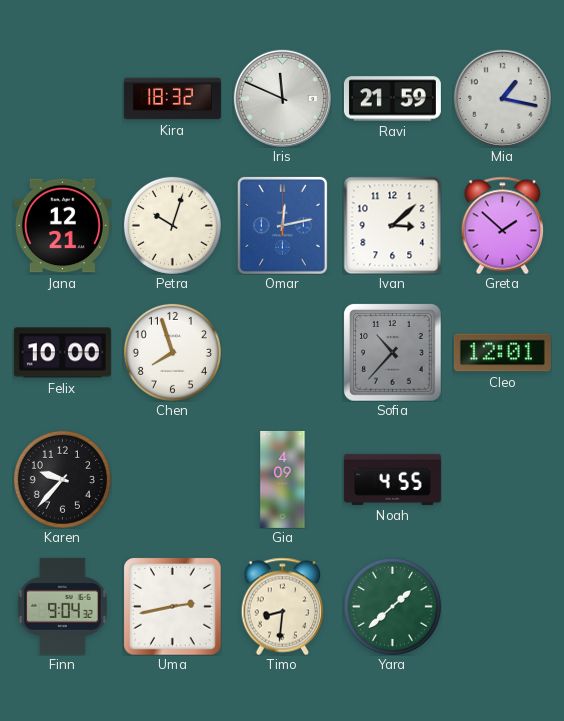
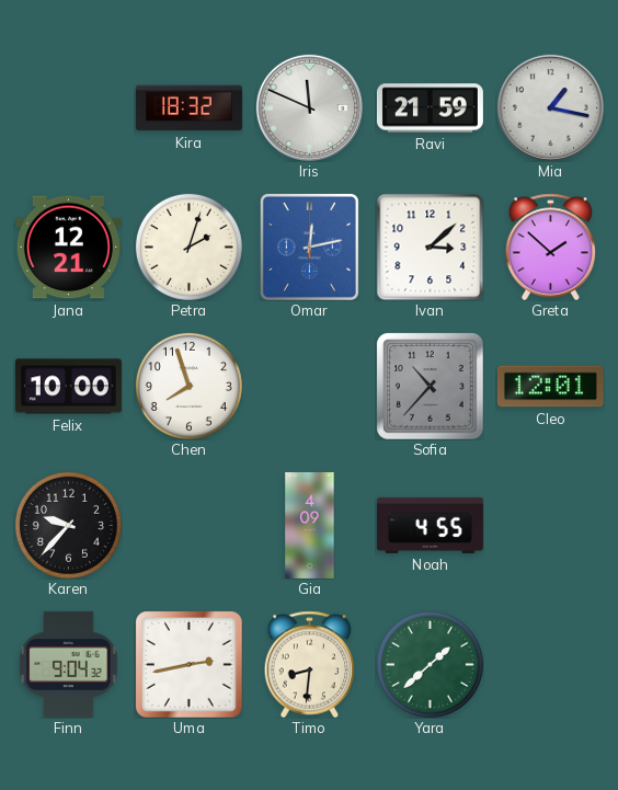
Petra: 10:03 -> 2:03 (188, 247)
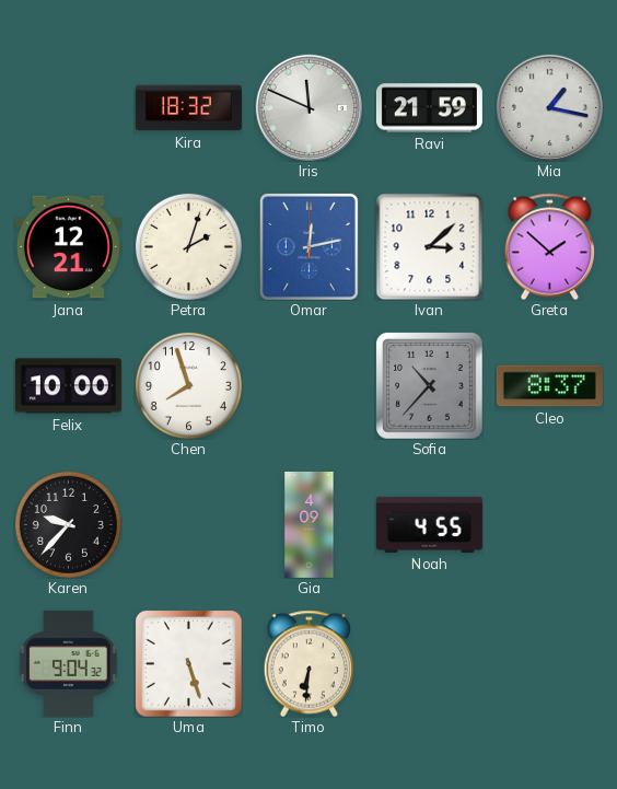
Cleo: 12:01 -> 8:37 (549, 386)
Uma: 2:43 -> 5:27 (188, 663)
Timo: 8:31 -> 6:31 (310, 663)
Yara: 1:38 -> none (430, 664)
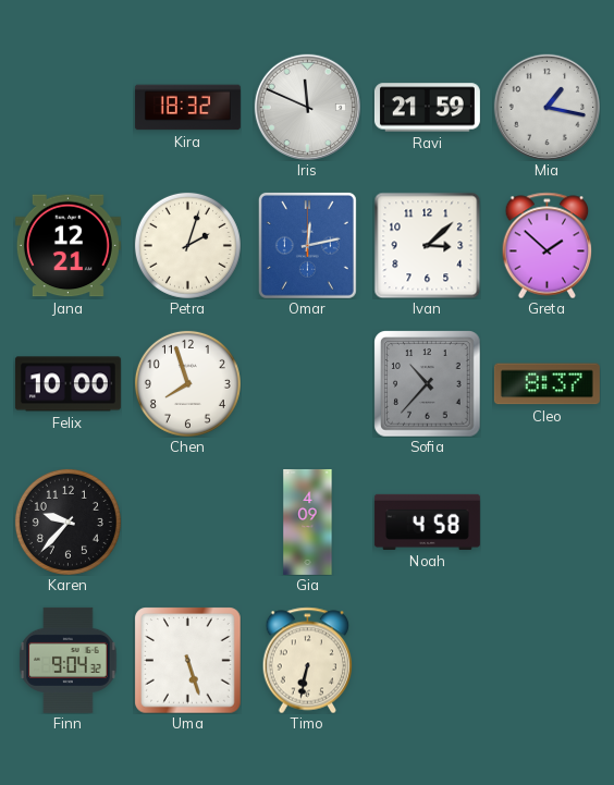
Noah: 4:55 -> 4:58 (427, 522)
Timo: 6:31 -> 6:32 (308, 660)
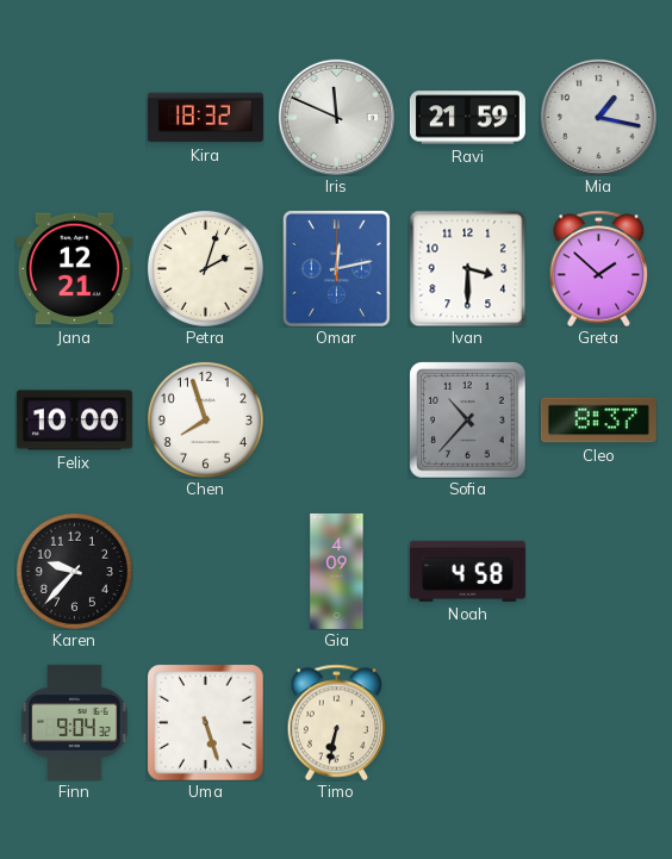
Ivan: 3:08 -> 3:30 (467, 268)
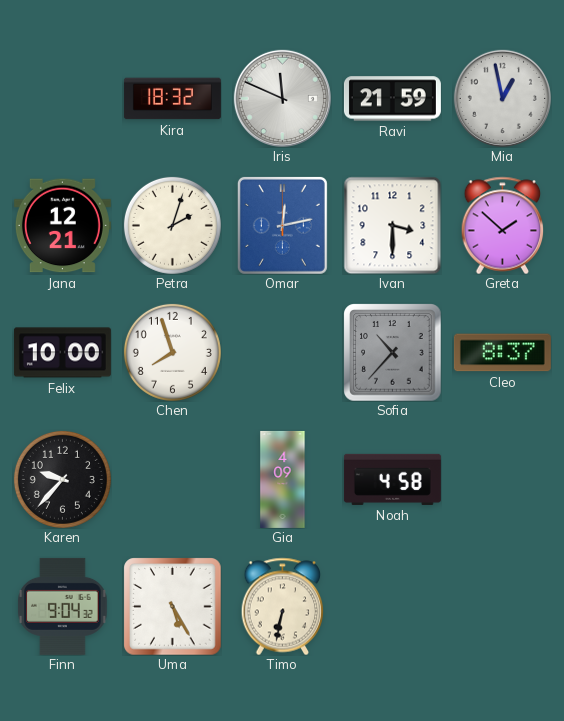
Mia: 1:17 -> 12:58 (502, 98)
Uma: 5:27 -> 5:25 (172, 606)
